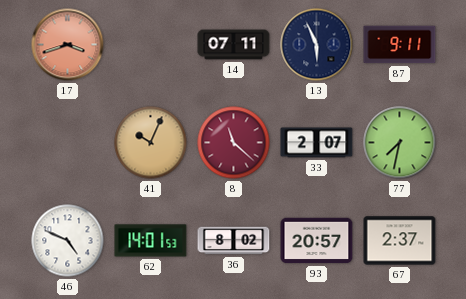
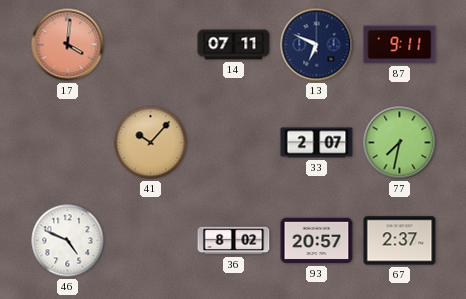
17: 3:42 -> 4:01 (68, 45)
13: 5:56 -> 6:49 (317, 45)
41: 10:04 -> 10:07 (151, 143)
8: 11:22 -> none (234, 143)
62: 14:01 -> none (151, 241)
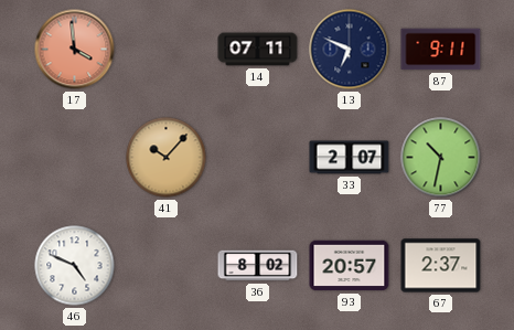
17: 4:01 -> 3:59 (75, 50)
77: 7:32 -> 10:32 (441, 158)
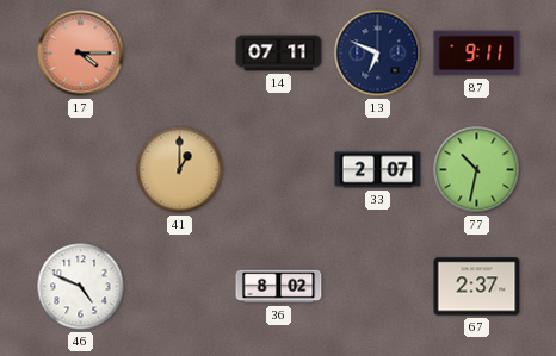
17: 3:59 -> 4:15 (81, 54)
41: 10:07 -> 1:00 (180, 170)
93: 20:57 -> none (350, 266)
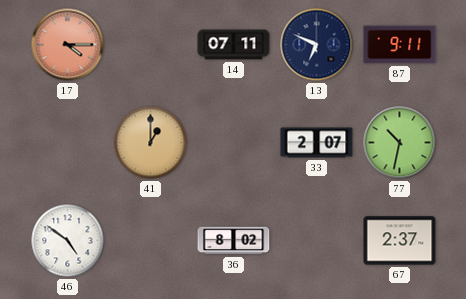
46: 4:49 -> 4:51 (68, 241)
